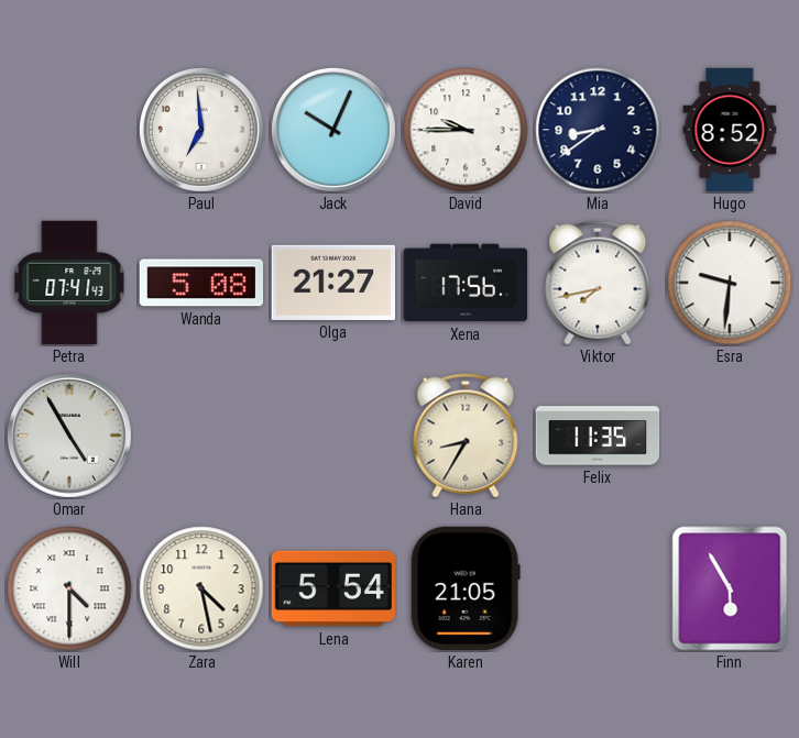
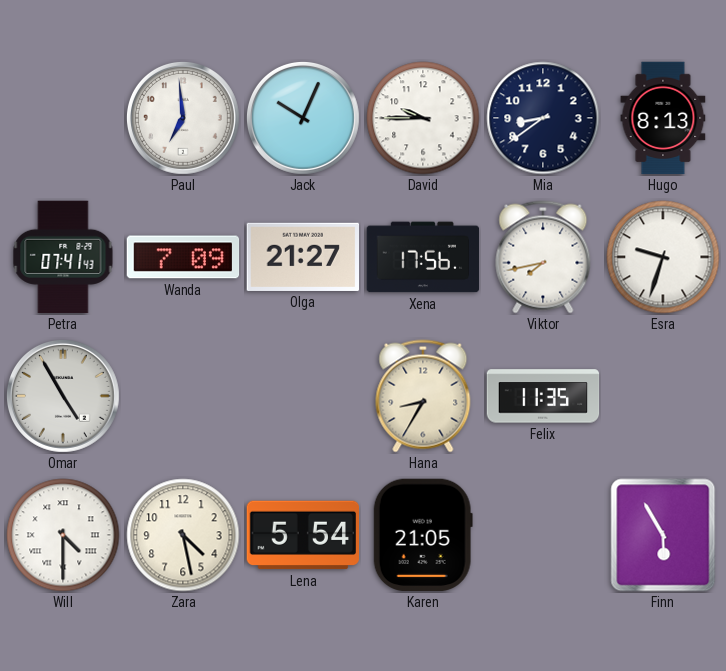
Hugo: 8:52 -> 8:13 (663, 118)
Wanda: 5:08 -> 7:09 (183, 257)
Esra: 9:31 -> 9:33 (663, 257)
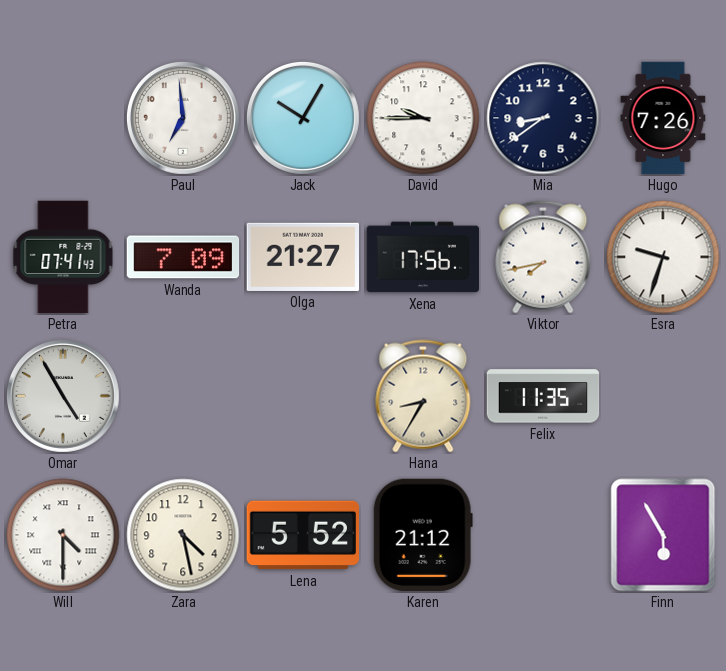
Jack: 10:04 -> 10:05 (303, 118)
Hugo: 8:13 -> 7:26 (663, 118)
Lena: 5:54 -> 5:52 (303, 535)
Karen: 21:05 -> 21:12 (423, 535)
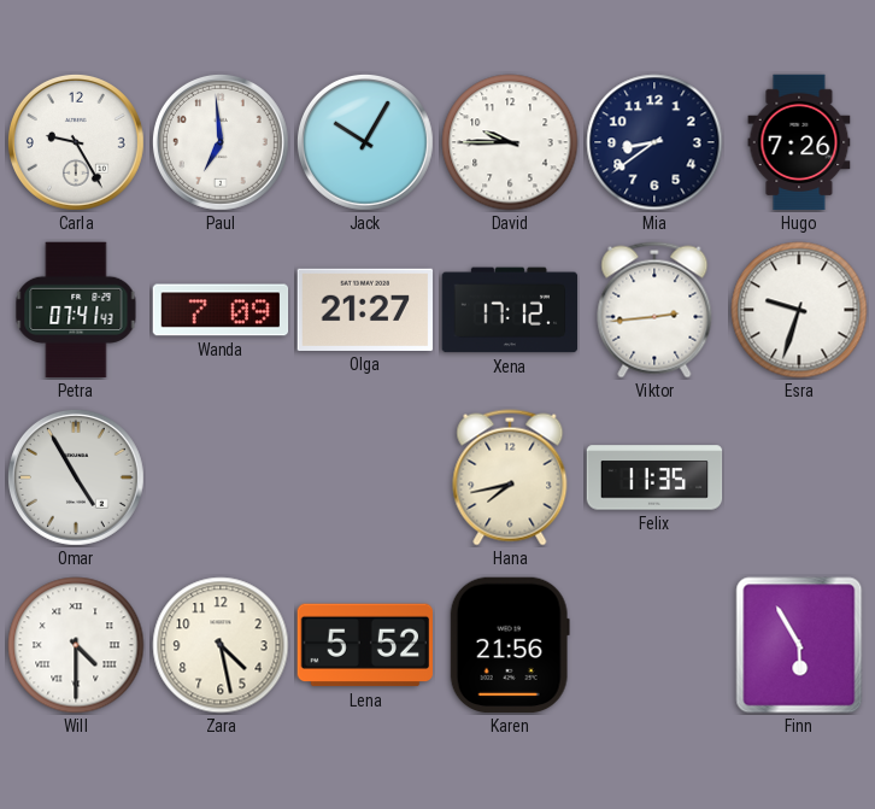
Carla: none -> 9:25 (76, 142)
Xena: 17:56 -> 17:12 (510, 310)
Viktor: 7:43 -> 2:44 (654, 310)
Hana: 8:35 -> 7:43 (510, 477)
Karen: 21:12 -> 21:56 (510, 645)
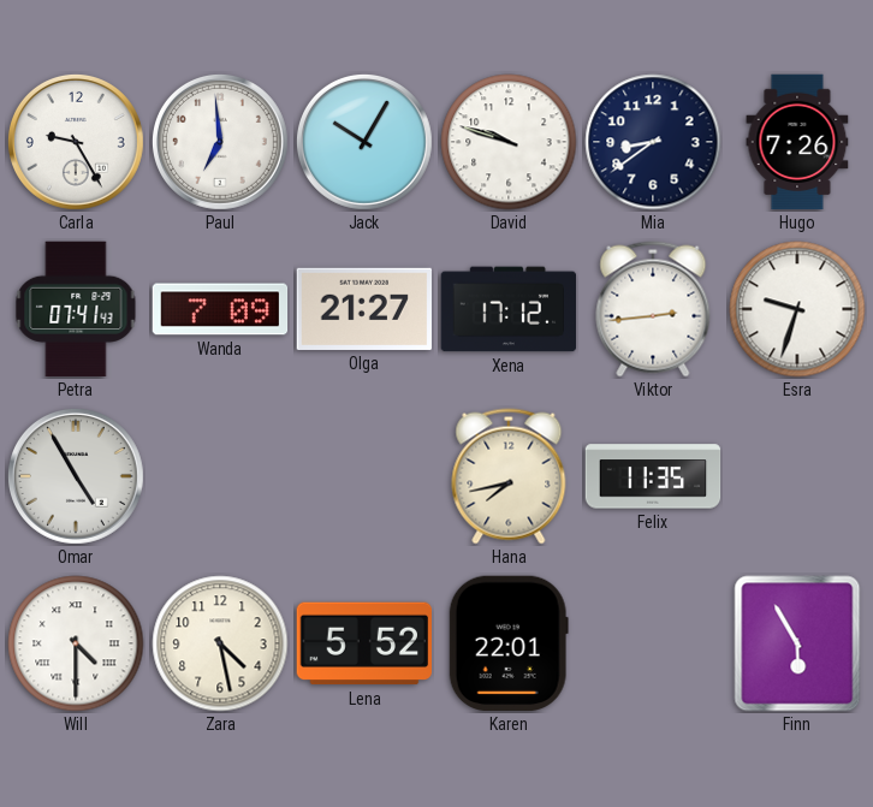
David: 9:45 -> 9:48 (509, 142)
Karen: 21:56 -> 22:01 (509, 643)
